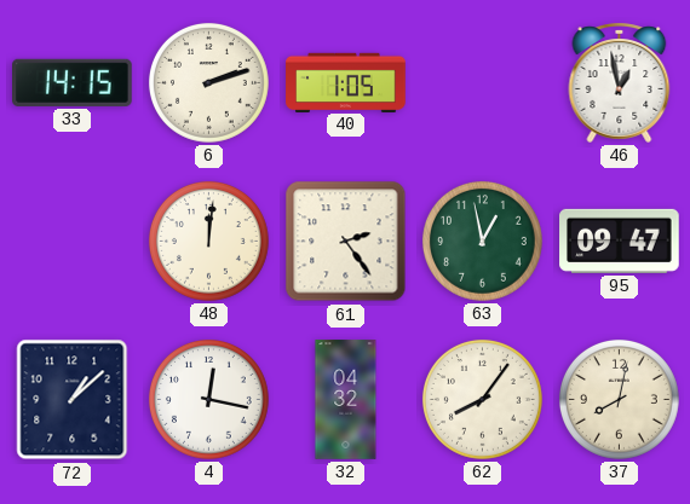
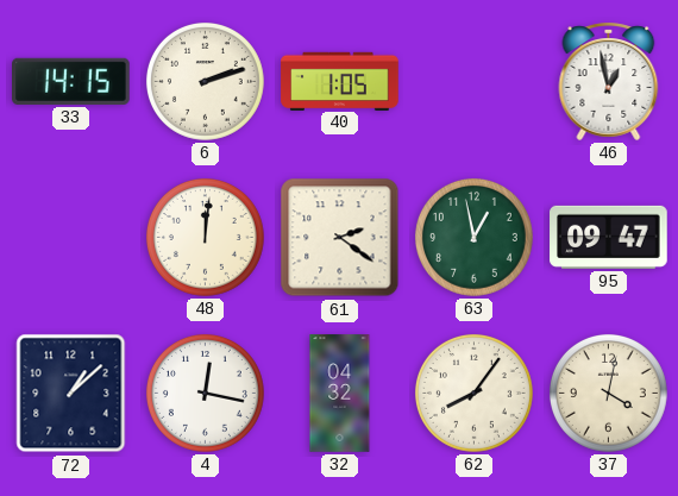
61: 2:24 -> 2:21 (340, 238)
37: 8:02 -> 4:02 (608, 393)
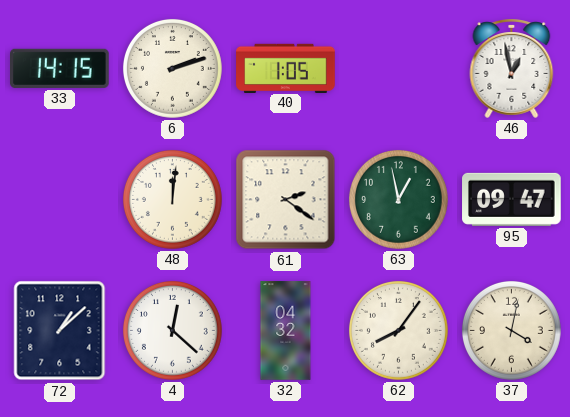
4: 12:17 -> 12:22 (172, 330)
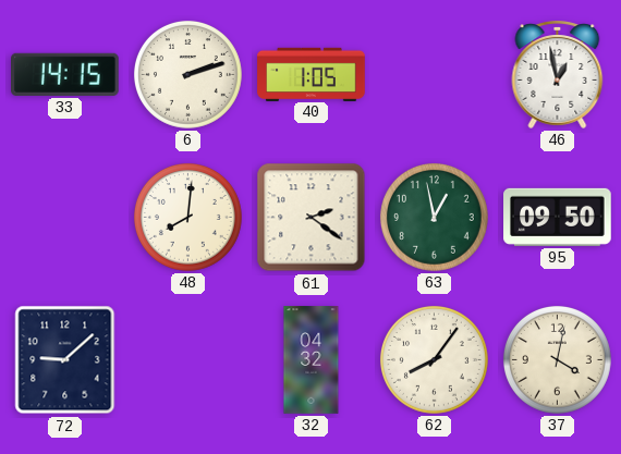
48: 12:01 -> 8:01 (187, 217)
95: 09:47 -> 09:50 (558, 217)
72: 1:08 -> 9:08 (65, 360)
4: 12:22 -> none (172, 330)
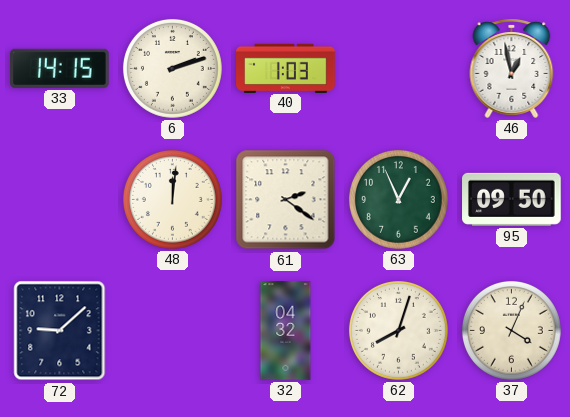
40: 1:05 -> 1:03 (286, 68)
48: 8:01 -> 12:01 (172, 199)
63: 12:58 -> 12:56 (398, 199)
62: 8:06 -> 8:03 (398, 330)
37: 4:02 -> 4:04 (511, 330)
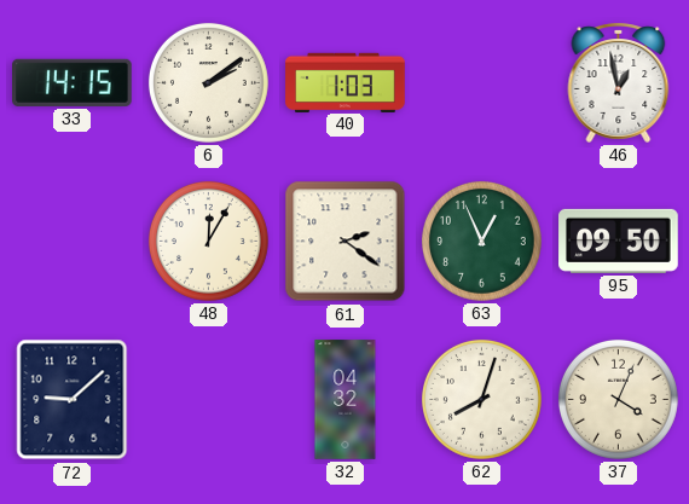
6: 2:12 -> 2:09 (208, 82)
48: 12:01 -> 12:05 (208, 241)
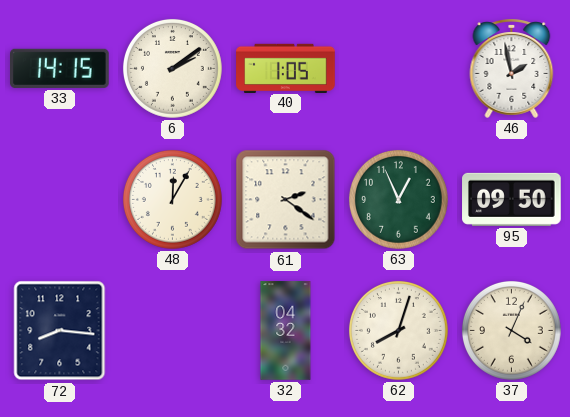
40: 1:03 -> 1:05 (286, 68)
46: 12:58 -> 1:58 (512, 68)
72: 9:08 -> 8:16 (60, 331)
